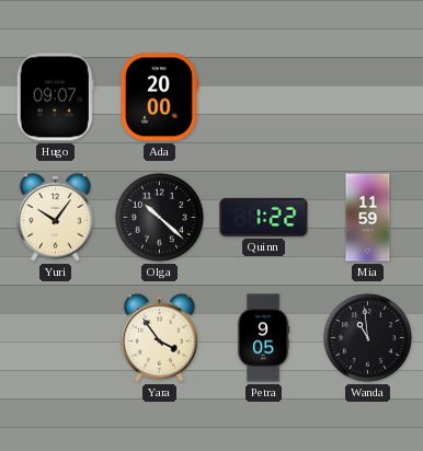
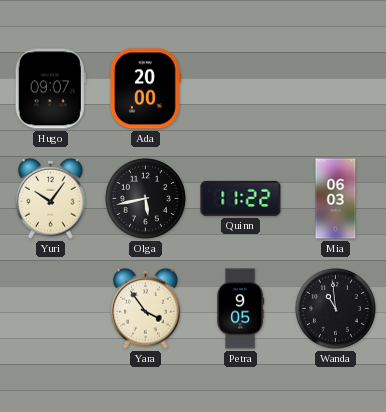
Olga: 10:22 -> 5:43 (145, 198)
Quinn: 1:22 -> 11:22 (241, 198)
Mia: 11:59 -> 06:03 (336, 199)
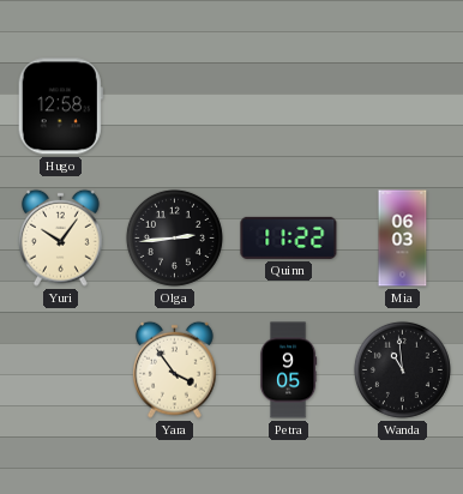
Hugo: 09:07 -> 12:58 (60, 107)
Ada: 20:00 -> none (145, 89)
Olga: 5:43 -> 2:44 (174, 237)
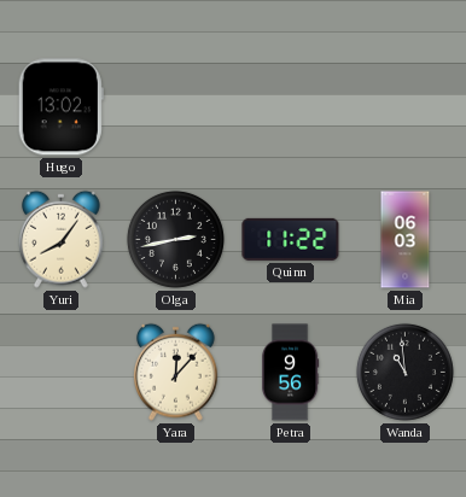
Hugo: 12:58 -> 13:02 (60, 107)
Yuri: 10:06 -> 8:06 (62, 239)
Olga: 2:44 -> 2:43 (175, 239)
Yara: 3:54 -> 12:07 (176, 372)
Petra: 9:05 -> 9:56 (291, 373)
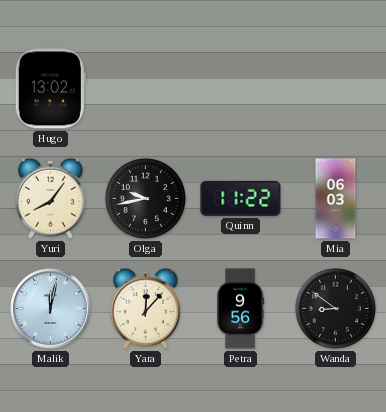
Olga: 2:43 -> 9:43 (145, 198)
Malik: none -> 12:02 (51, 309)
Wanda: 10:59 -> 8:51 (335, 308)
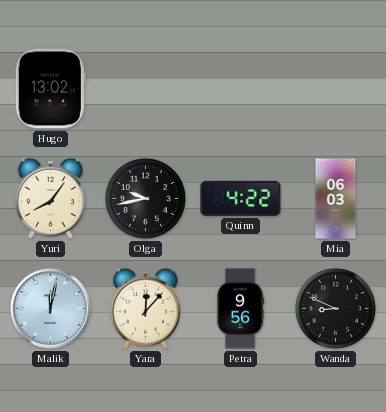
Quinn: 11:22 -> 4:22 (241, 198)
Wanda: 8:51 -> 8:49 (335, 308)
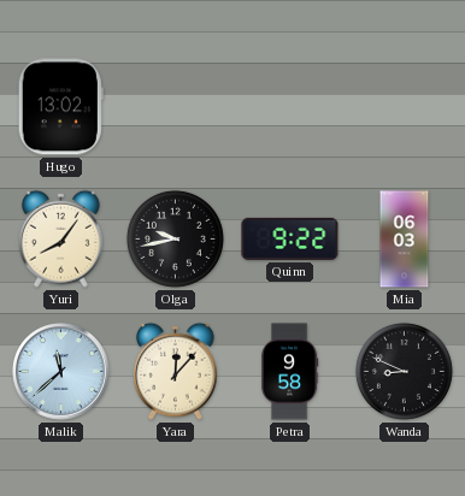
Quinn: 4:22 -> 9:22 (290, 238)
Malik: 12:02 -> 11:38 (61, 372)
Petra: 9:56 -> 9:58 (290, 372)
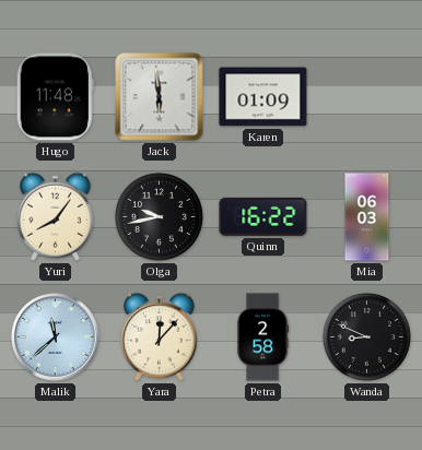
Hugo: 13:02 -> 11:48 (55, 97)
Jack: none -> 5:59 (160, 97)
Karen: none -> 01:09 (263, 97)
Quinn: 9:22 -> 16:22 (263, 216)
Petra: 9:58 -> 2:58 (263, 337)
